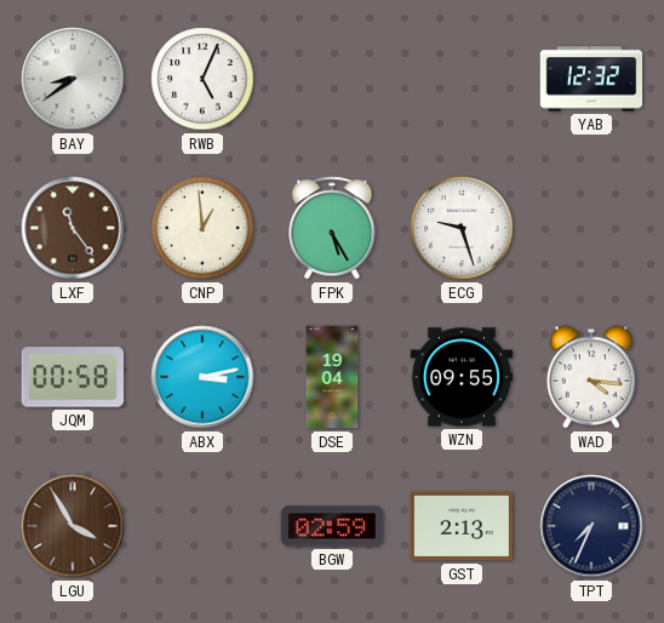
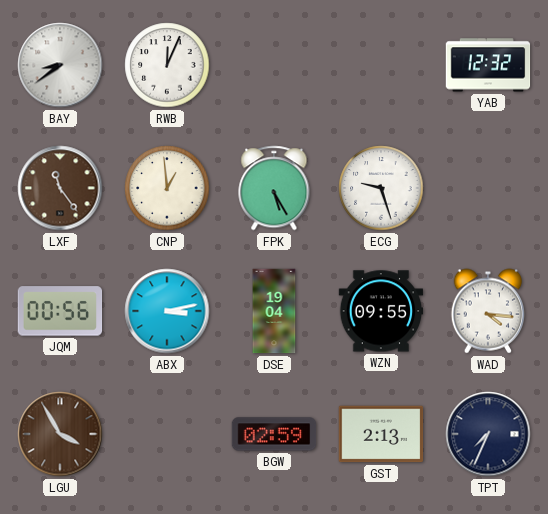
RWB: 5:04 -> 12:04 (167, 65)
JQM: 00:58 -> 00:56 (60, 311)
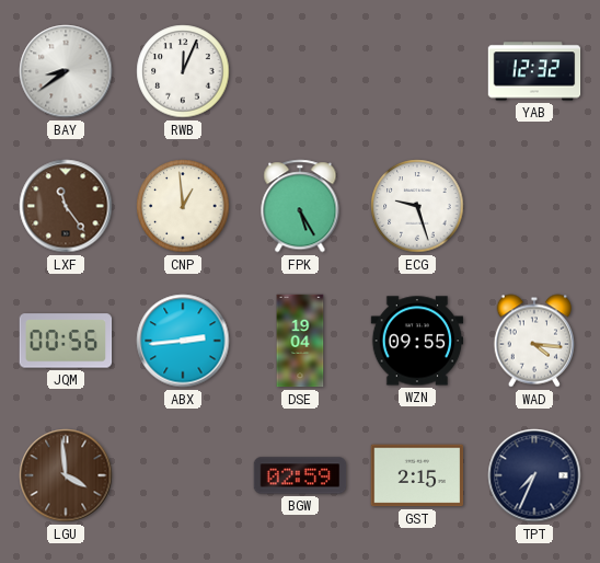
ABX: 3:13 -> 2:44 (183, 341)
LGU: 3:55 -> 3:59 (66, 475)
GST: 2:13 -> 2:15 (417, 475)
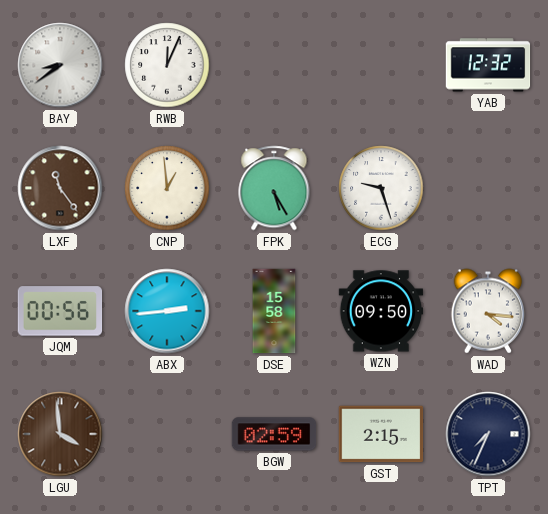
DSE: 19:04 -> 15:58 (274, 311)
WZN: 09:55 -> 09:50 (381, 311)
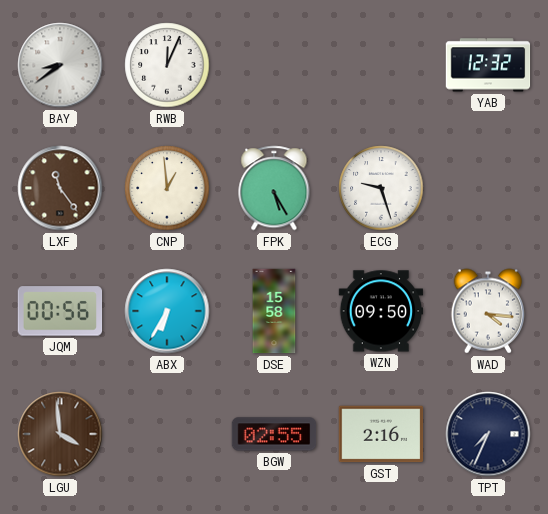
ABX: 2:44 -> 6:35 (167, 311)
BGW: 02:59 -> 02:55 (274, 434)
GST: 2:15 -> 2:16 (381, 434)
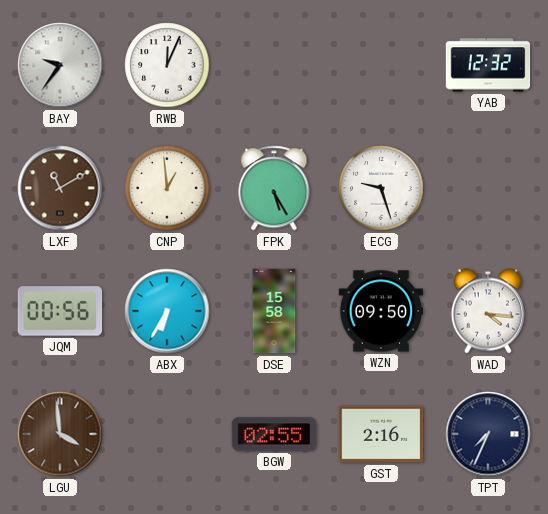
BAY: 8:39 -> 9:36 (60, 65)
LXF: 11:24 -> 11:10 (60, 188)
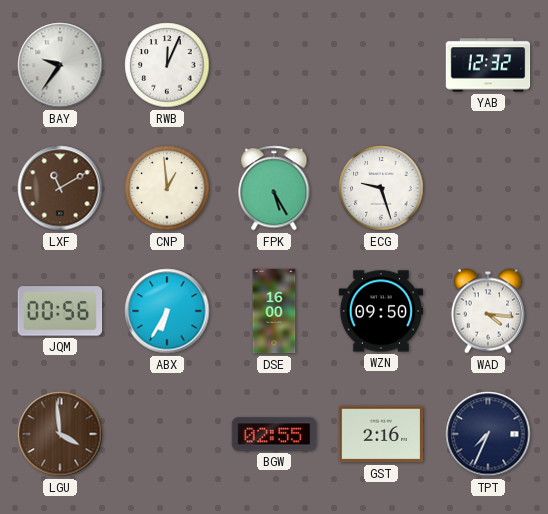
DSE: 15:58 -> 16:00 (274, 311)
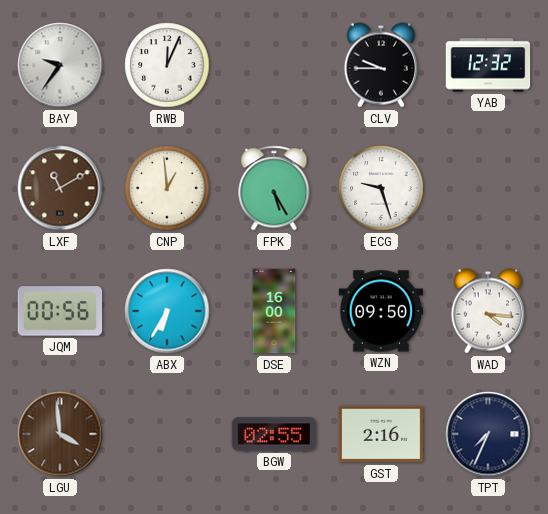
CLV: none -> 9:45 (380, 65)
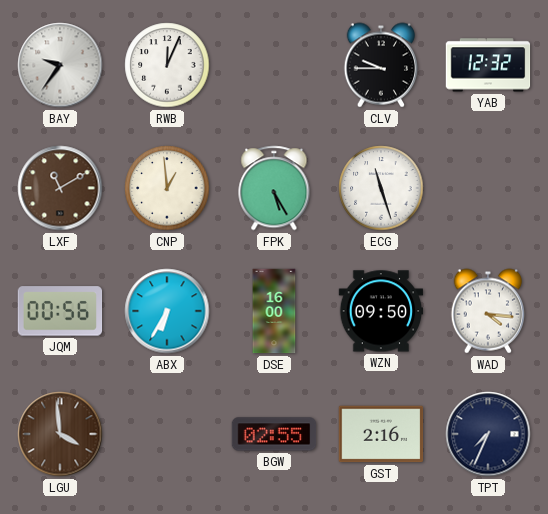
ECG: 9:27 -> 11:27 (381, 188)
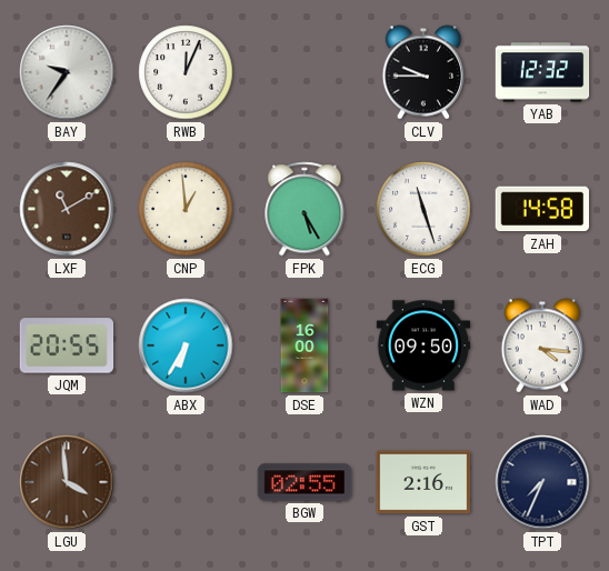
ZAH: none -> 14:58 (541, 209)
JQM: 00:56 -> 20:55 (67, 345)
